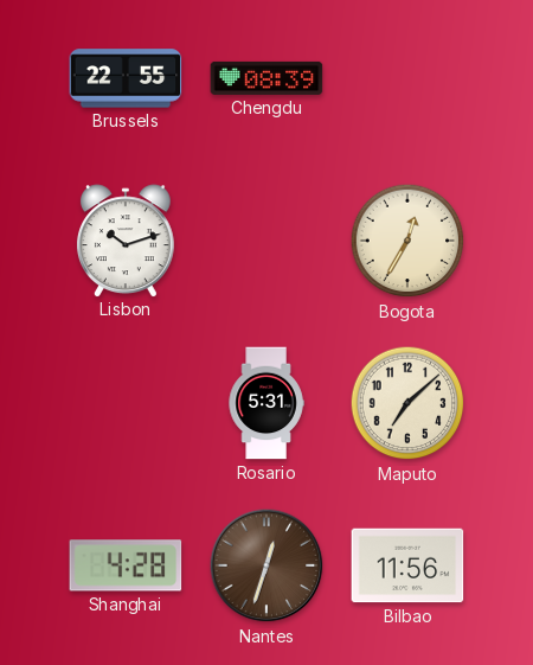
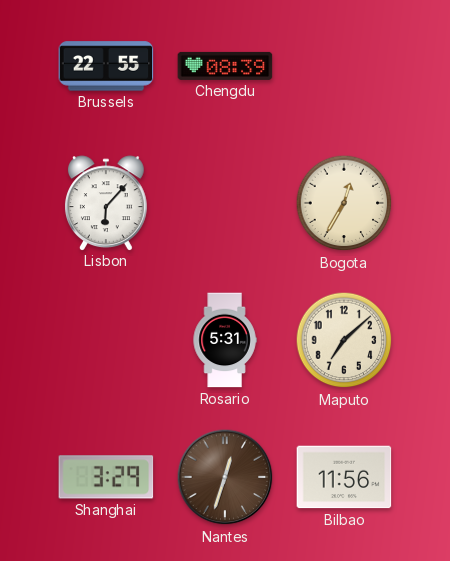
Lisbon: 10:12 -> 6:07 (106, 203)
Shanghai: 4:28 -> 3:29 (106, 477)
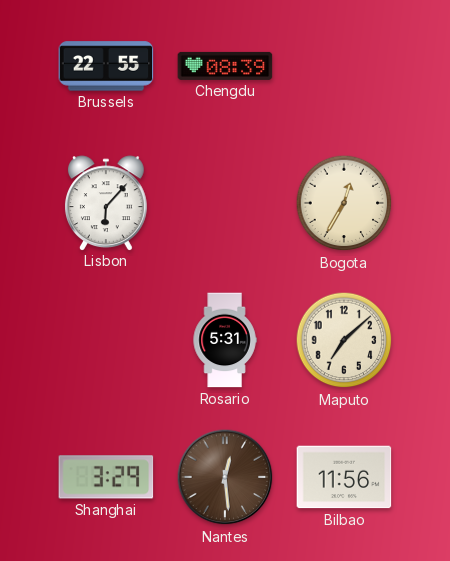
Nantes: 12:33 -> 12:29 (225, 477)
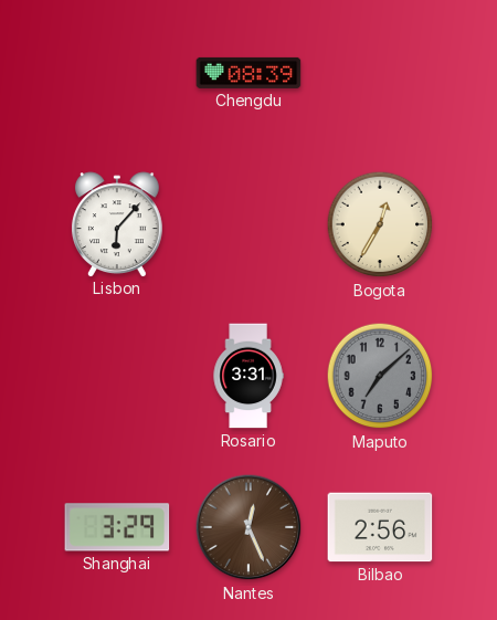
Brussels: 22:55 -> none (106, 66)
Rosario: 5:31 -> 3:31 (248, 376)
Maputo dial: cream -> grey (380, 376)
Nantes: 12:29 -> 12:26 (248, 527)
Bilbao: 11:56 -> 2:56 (380, 527)
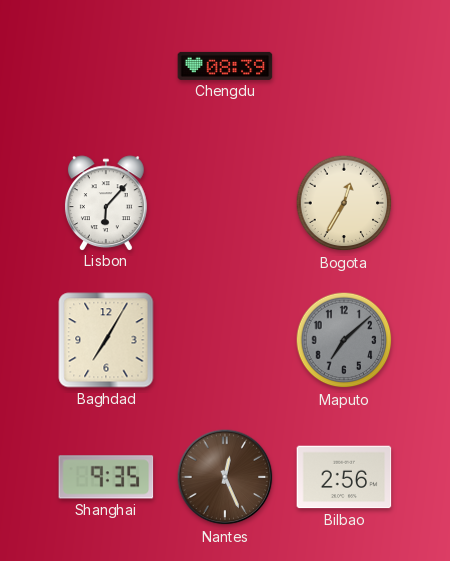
Baghdad: none -> 7:05 (106, 340)
Rosario: 3:31 -> none (248, 376)
Shanghai: 3:29 -> 9:35 (106, 477)
